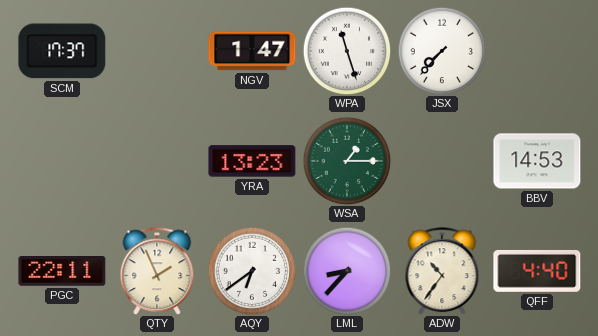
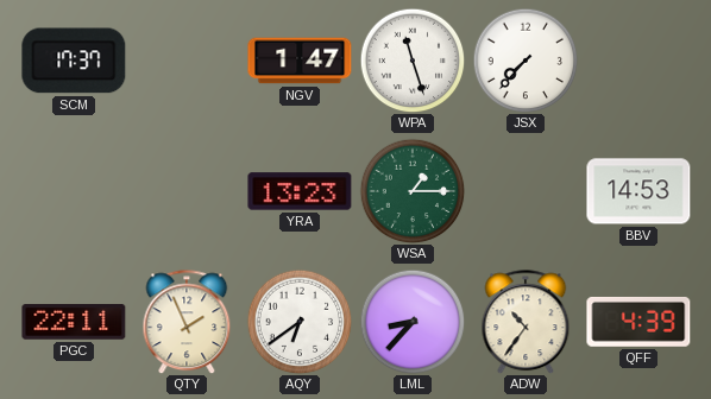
QFF: 4:40 -> 4:39 (638, 322)
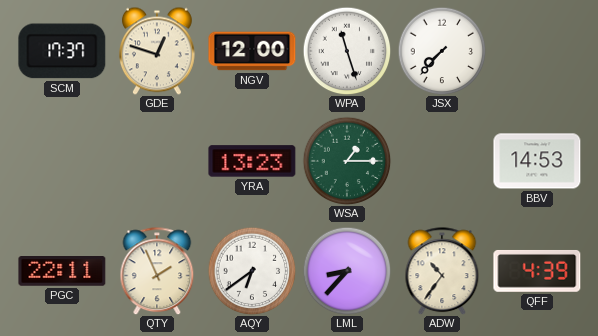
GDE: none -> 12:48 (157, 51)
NGV: 1:47 -> 12:00 (252, 51)
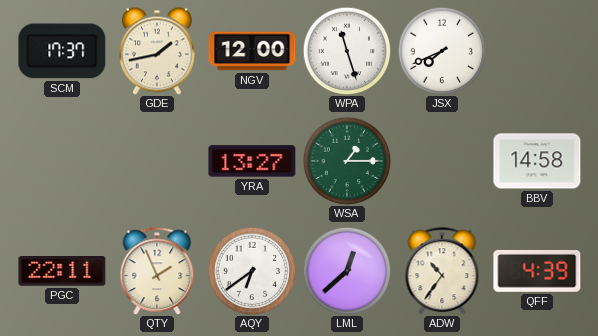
GDE: 12:48 -> 1:43 (157, 51)
JSX: 7:37 -> 7:41 (442, 51)
YRA: 13:23 -> 13:27 (252, 161)
BBV: 14:53 -> 14:58 (537, 161)
LML: 8:37 -> 12:38 (347, 271)
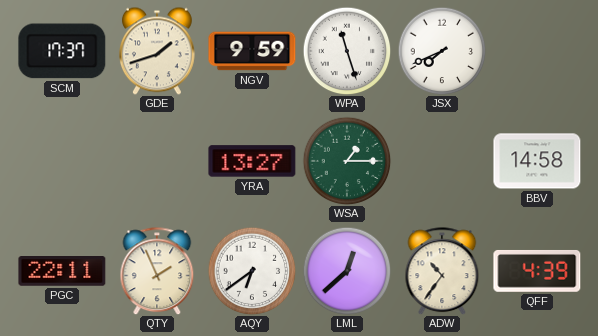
GDE: 1:43 -> 1:42 (157, 51)
NGV: 12:00 -> 9:59 (252, 51)
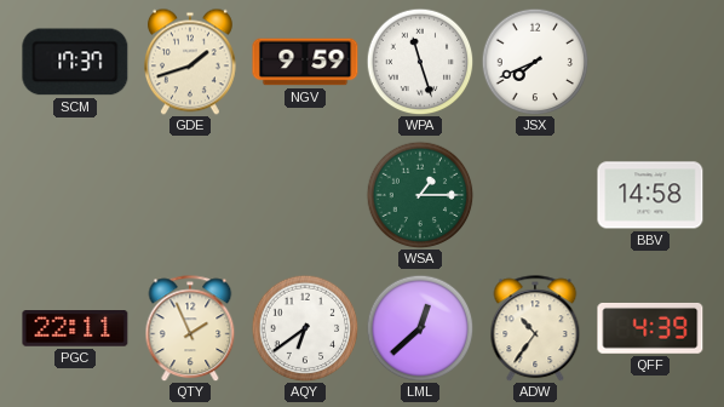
YRA: 13:27 -> none (252, 161)
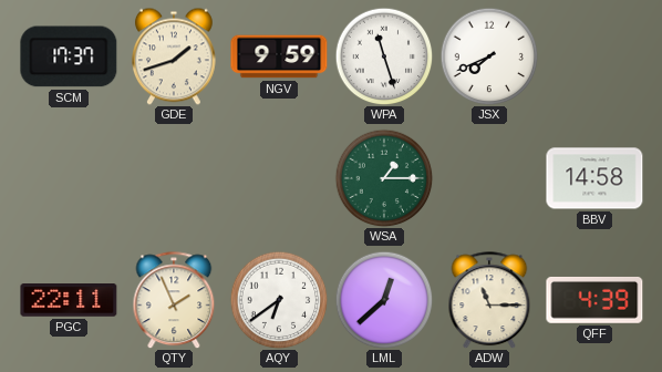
ADW: 10:36 -> 11:15 (489, 300)
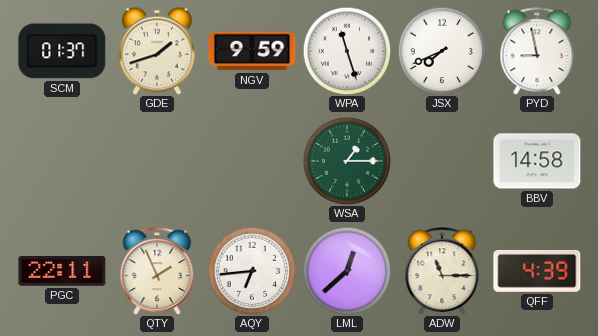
SCM: 17:37 -> 01:37 (62, 51)
PYD: none -> 8:58 (537, 51)
AQY: 6:39 -> 6:44 (252, 271)
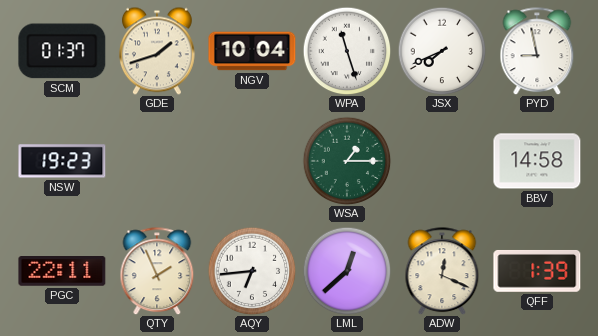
NGV: 9:59 -> 10:04 (252, 51)
NSW: none -> 19:23 (62, 161)
ADW: 11:15 -> 12:19 (442, 271)
QFF: 4:39 -> 1:39 (537, 271)
